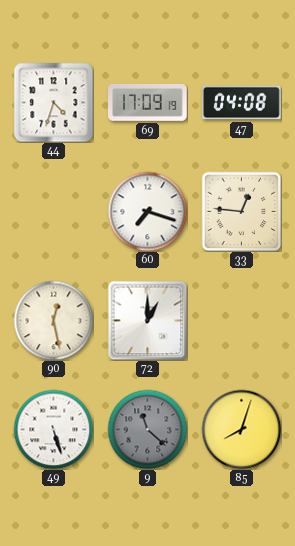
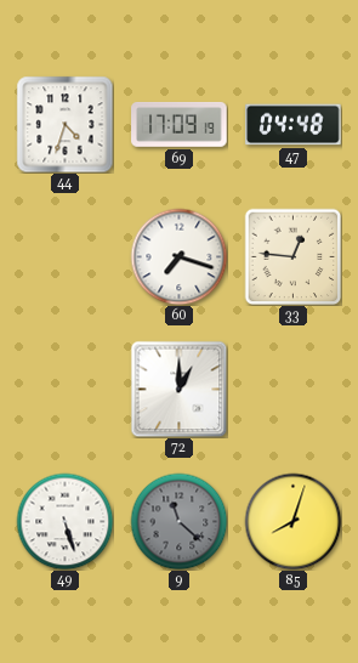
47: 04:08 -> 04:48 (294, 125)
90: 12:28 -> none (53, 320)
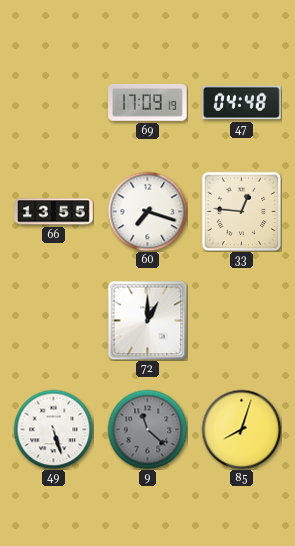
44: 4:33 -> none (64, 124)
66: none -> 13:55 (54, 212)
